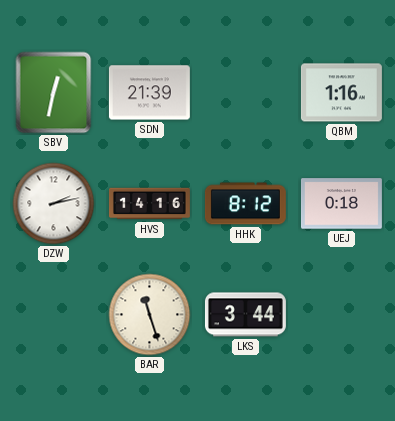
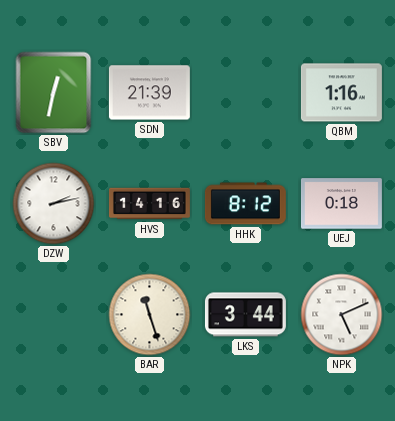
NPK: none -> 5:11 (342, 315)
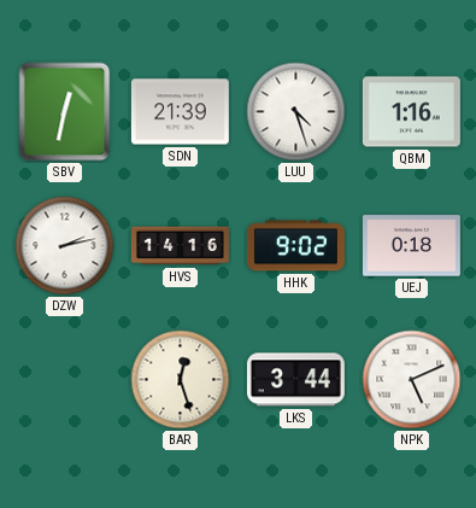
LUU: none -> 4:27 (296, 112)
HHK: 8:12 -> 9:02 (295, 246)
BAR: 11:27 -> 12:27 (181, 380)
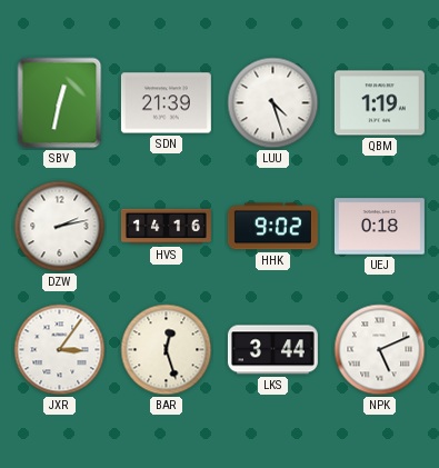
QBM: 1:16 -> 1:19 (379, 103)
JXR: none -> 3:06 (60, 350)
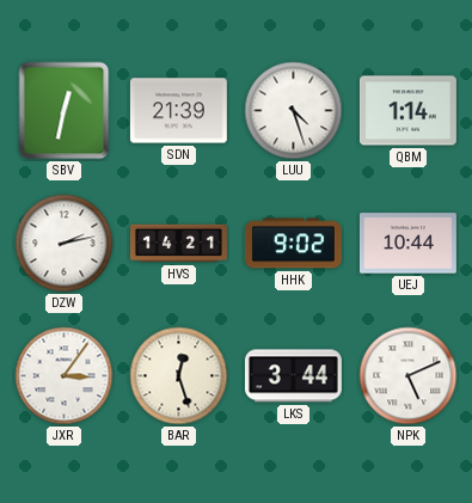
QBM: 1:19 -> 1:14 (407, 111)
HVS: 14:16 -> 14:21 (178, 244)
UEJ: 0:18 -> 10:44 (407, 244)
